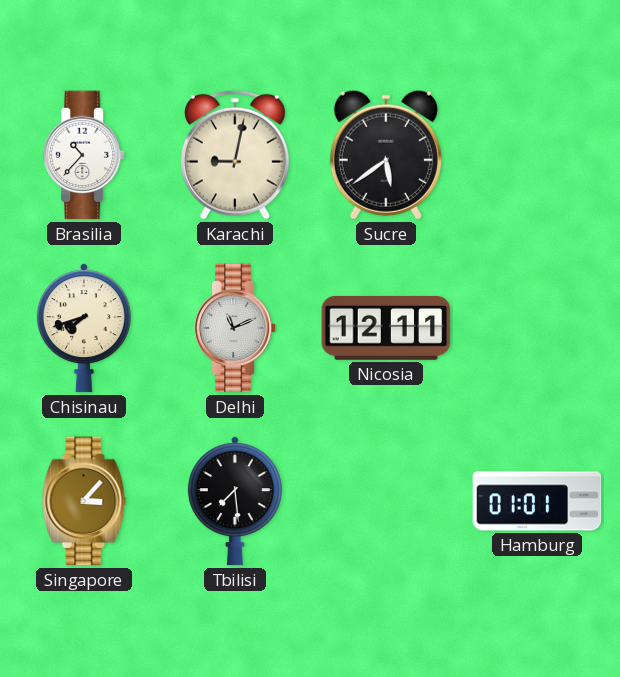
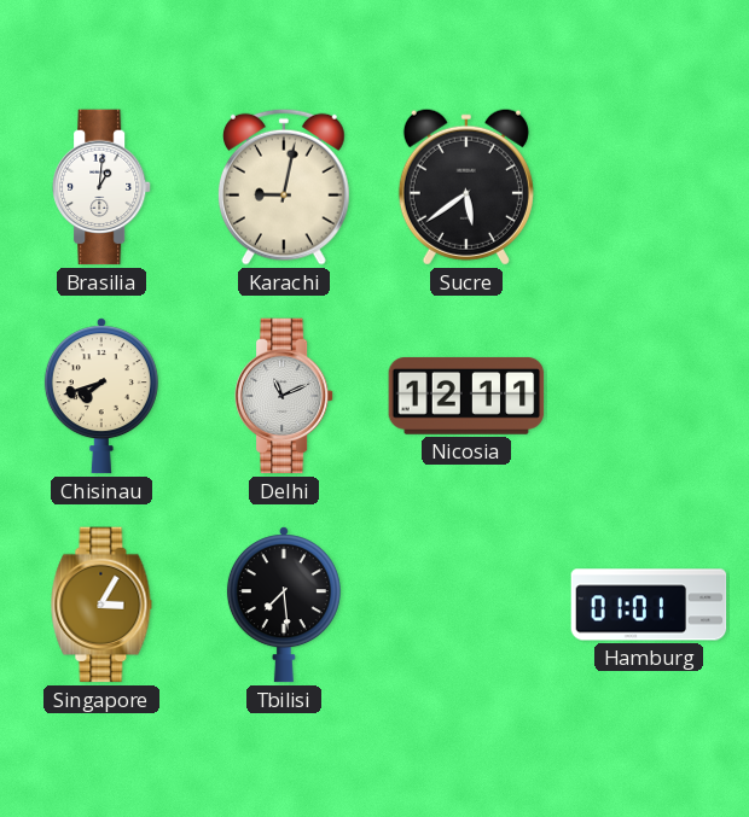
Brasilia: 10:37 -> 1:01 (101, 187)
Singapore: 3:07 -> 3:05 (101, 605)
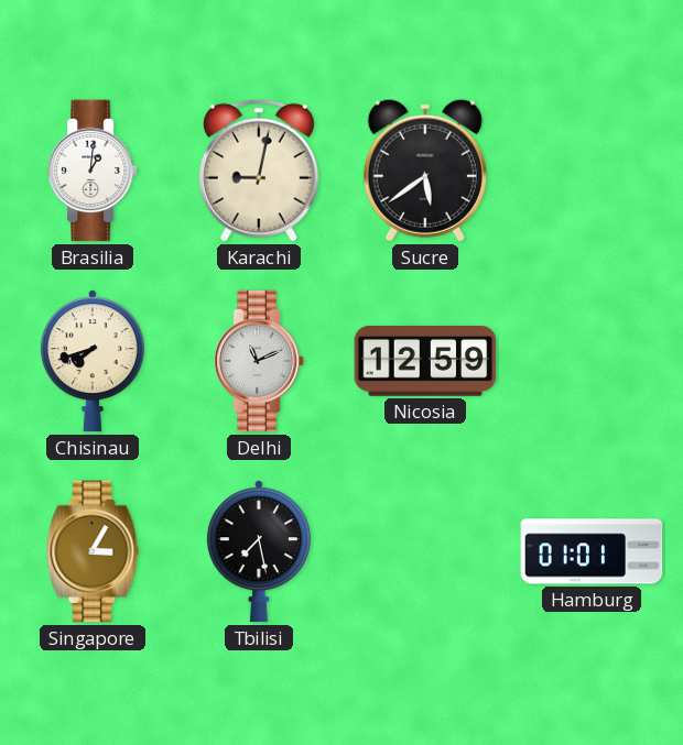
Nicosia: 12:11 -> 12:59 (425, 361)
Tbilisi: 7:29 -> 7:28 (259, 551)
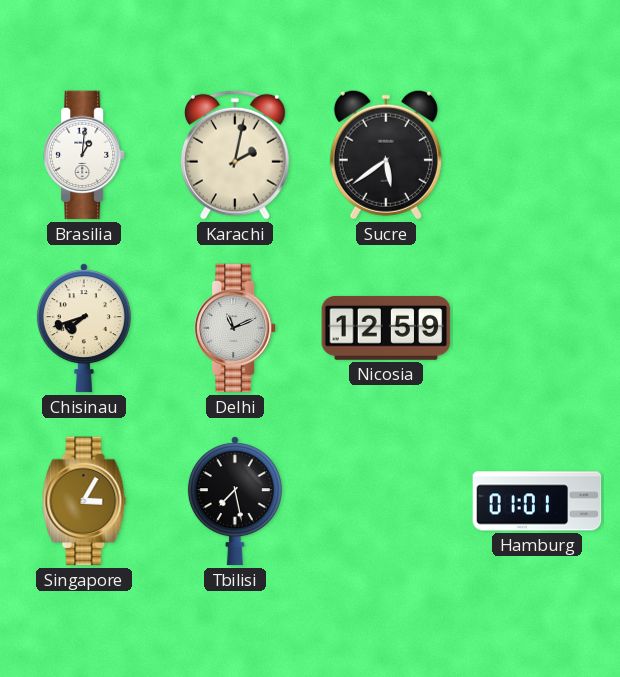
Karachi: 9:02 -> 2:02 (235, 155)
